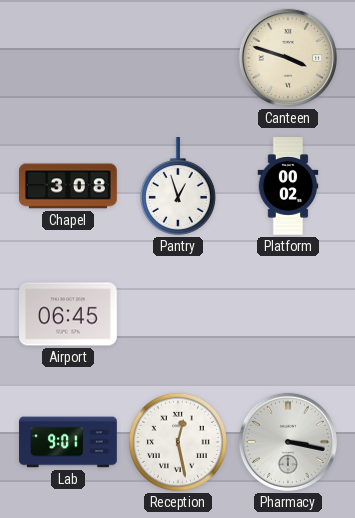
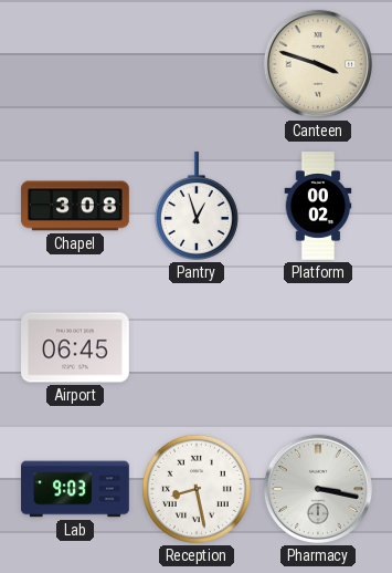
Lab: 9:01 -> 9:03 (75, 489)
Reception: 12:28 -> 8:28 (197, 489)
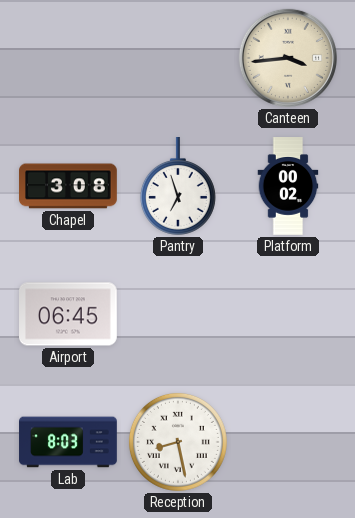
Canteen: 3:48 -> 3:44 (288, 58)
Pantry: 12:57 -> 6:57 (178, 187)
Lab: 9:03 -> 8:03 (68, 442)
Pharmacy: 3:17 -> none (318, 489)
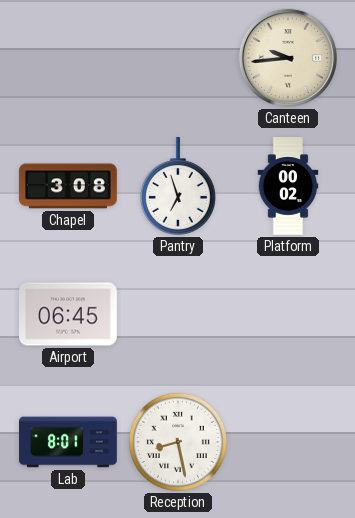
Canteen: 3:44 -> 9:44 (288, 58)
Lab: 8:03 -> 8:01 (68, 442)
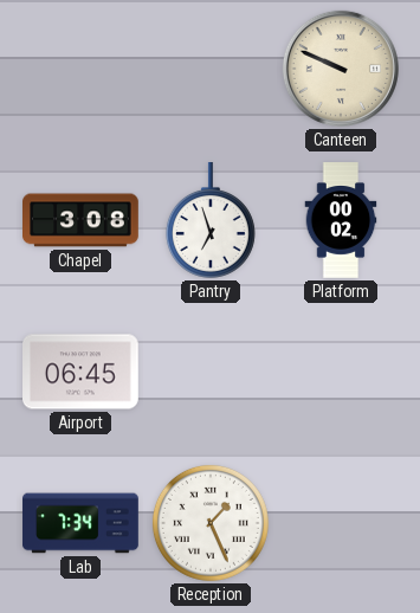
Canteen: 9:44 -> 9:49 (341, 69)
Lab: 8:01 -> 7:34 (80, 523)
Reception: 8:28 -> 1:26 (211, 523)
